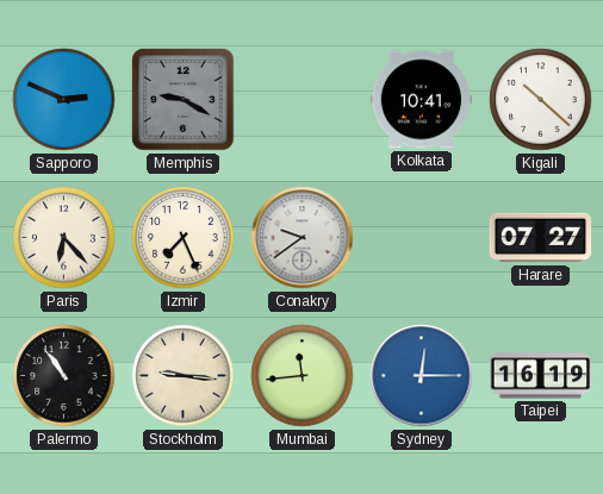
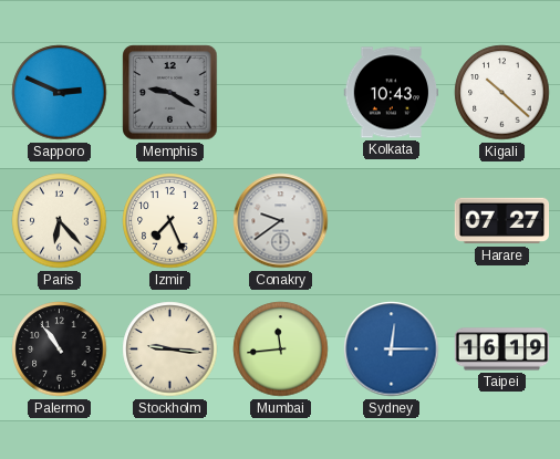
Kolkata: 10:41 -> 10:43 (392, 93)
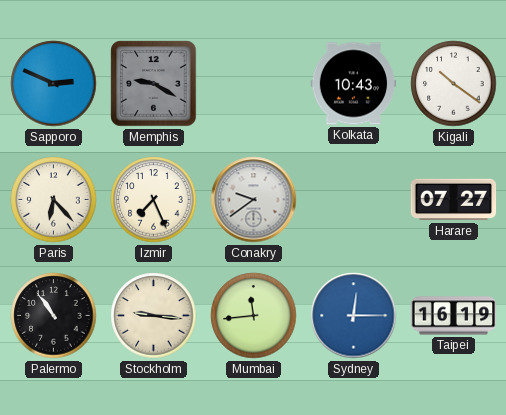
Kigali: 10:22 -> 10:21 (454, 84)
